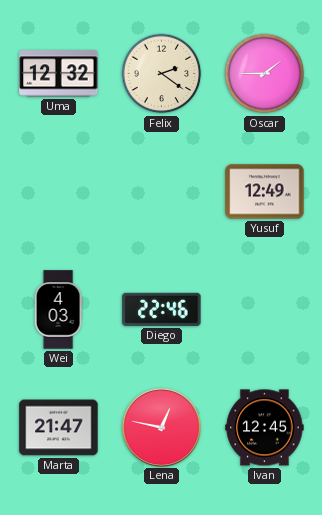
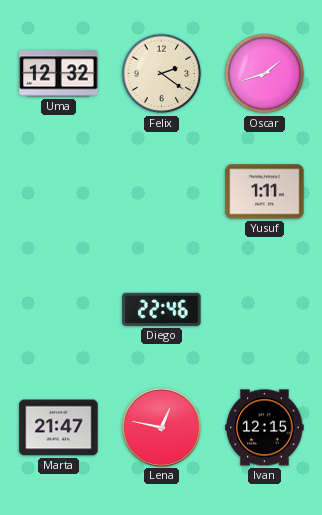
Oscar: 1:45 -> 1:42 (265, 74)
Yusuf: 12:49 -> 1:11 (265, 192)
Wei: 4:03 -> none (58, 310)
Ivan: 12:45 -> 12:15 (265, 428)
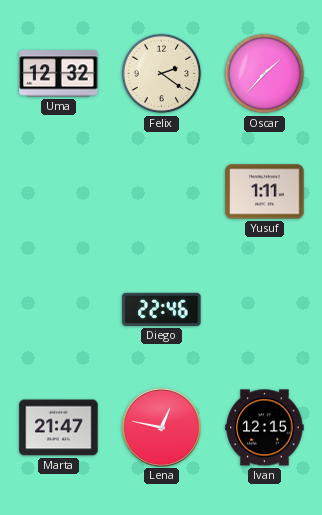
Oscar: 1:42 -> 1:37 (265, 74)
